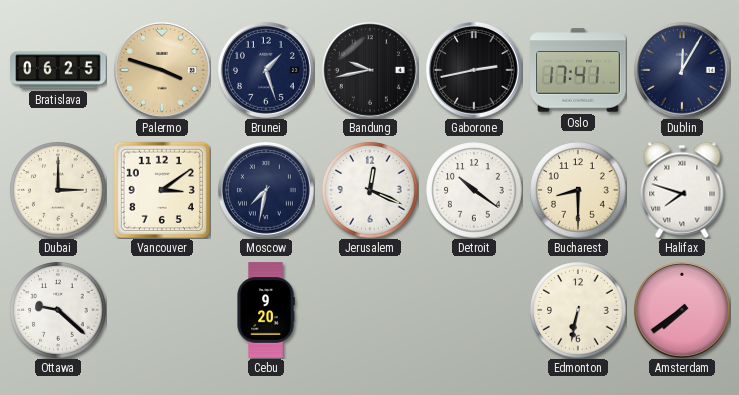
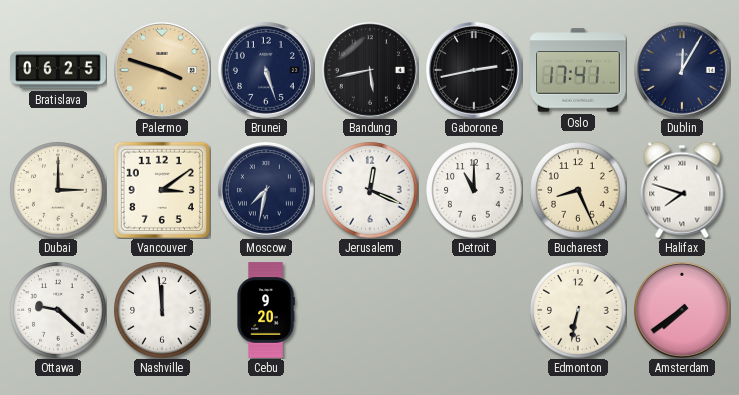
Brunei: 1:27 -> 5:27 (266, 70)
Bandung: 9:43 -> 5:43 (370, 70)
Detroit: 10:21 -> 11:00 (474, 190)
Bucharest: 8:30 -> 8:26 (578, 190)
Nashville: none -> 11:59 (162, 310)
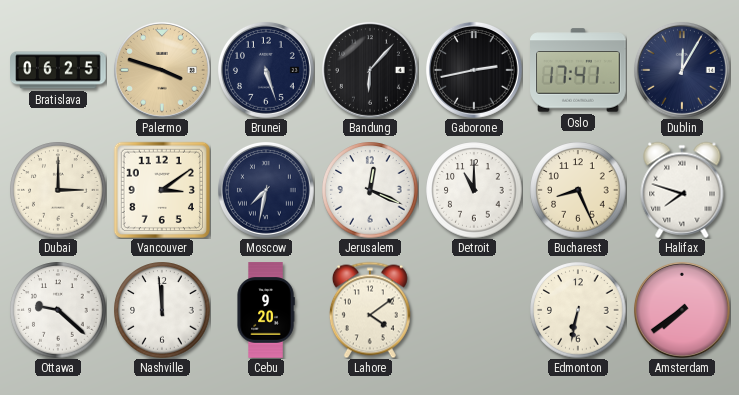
Bandung: 5:43 -> 6:07 (370, 70)
Lahore: none -> 4:09 (370, 310)
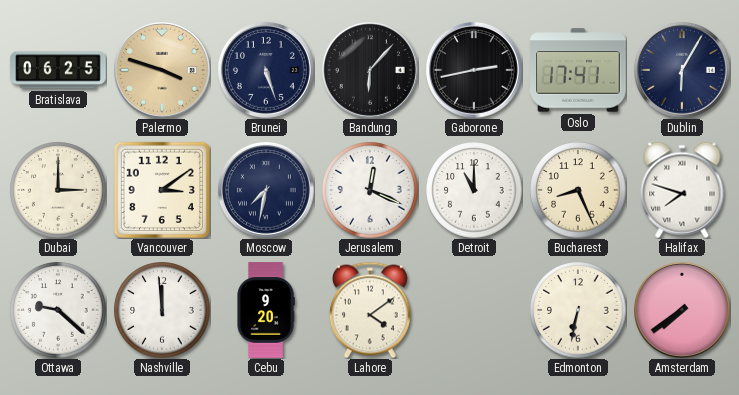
Dublin: 12:05 -> 6:05 (682, 70)
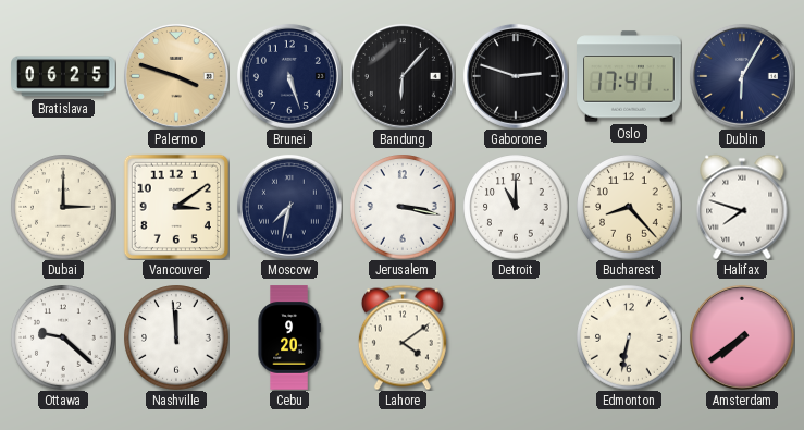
Gaborone: 2:43 -> 2:48 (516, 76)
Jerusalem: 12:19 -> 3:17 (403, 207)
Bucharest: 8:26 -> 8:23 (629, 207)
